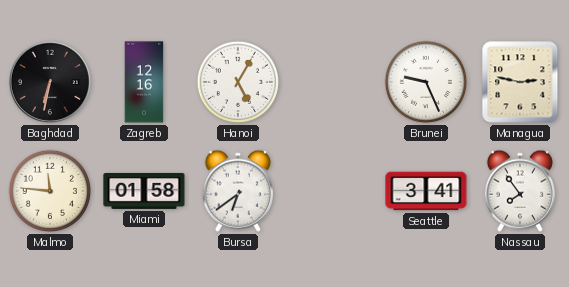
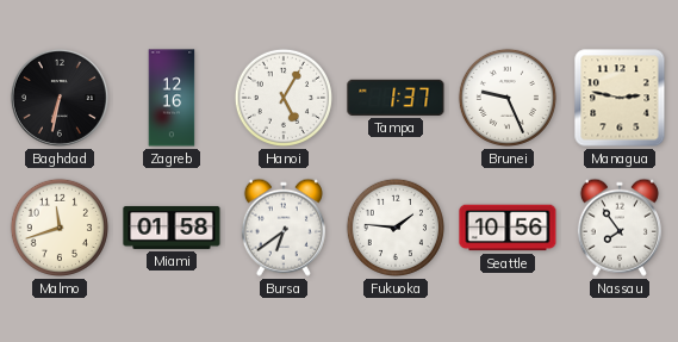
Tampa: none -> 1:37 (396, 98)
Malmo: 11:46 -> 11:42 (60, 228)
Fukuoka: none -> 1:46 (396, 228)
Seattle: 3:41 -> 10:56 (508, 228)
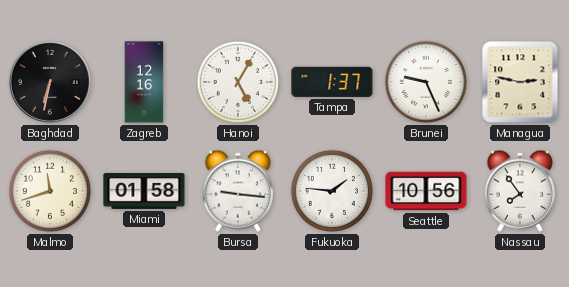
Bursa: 6:39 -> 9:16 (238, 191)
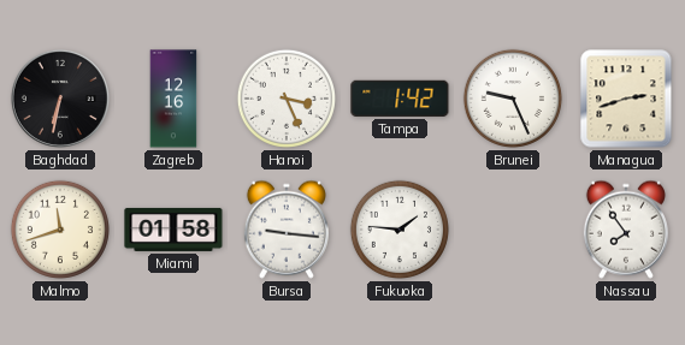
Hanoi: 5:05 -> 3:26 (287, 99)
Tampa: 1:37 -> 1:42 (400, 99)
Managua: 2:47 -> 2:42 (626, 99)
Seattle: 10:56 -> none (426, 191)
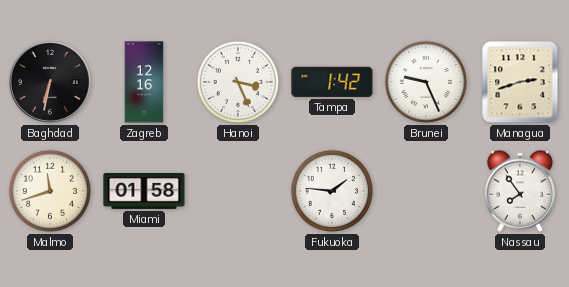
Bursa: 9:16 -> none (287, 230)
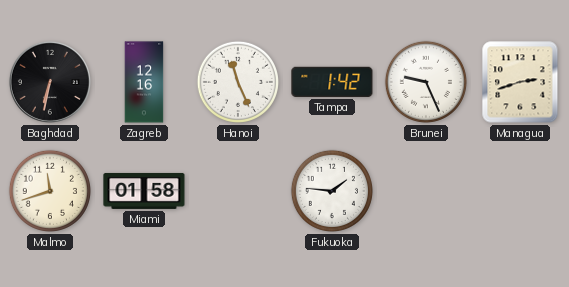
Hanoi: 3:26 -> 11:26 (238, 82)
Nassau: 7:54 -> none (520, 191)
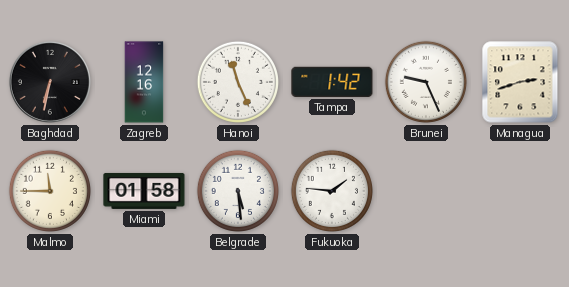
Malmo: 11:42 -> 11:45 (50, 191)
Belgrade: none -> 5:29 (238, 191)
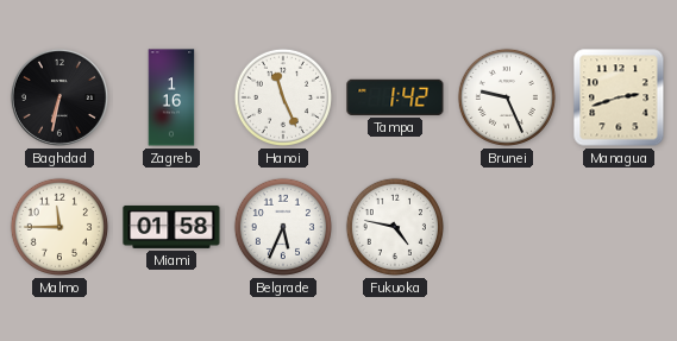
Zagreb: 12:16 -> 1:16 (171, 97)
Belgrade: 5:29 -> 5:34 (283, 227)
Fukuoka: 1:46 -> 4:47 (395, 227)
